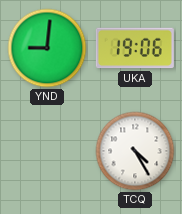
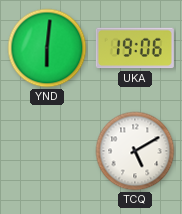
YND: 9:01 -> 6:01 (47, 48)
TCQ: 4:25 -> 5:10 (135, 151)
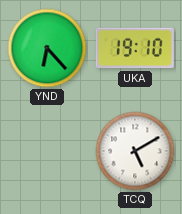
YND: 6:01 -> 6:23 (47, 48)
UKA: 19:06 -> 19:10 (135, 48)
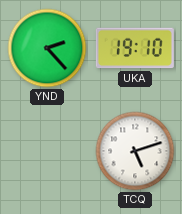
YND: 6:23 -> 2:23 (47, 48)
TCQ: 5:10 -> 5:12 (135, 151)
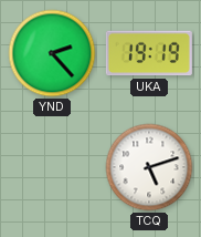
UKA: 19:10 -> 19:19 (149, 53)
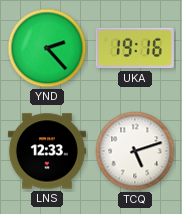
UKA: 19:19 -> 19:16 (135, 48)
LNS: none -> 12:33 (47, 151)
